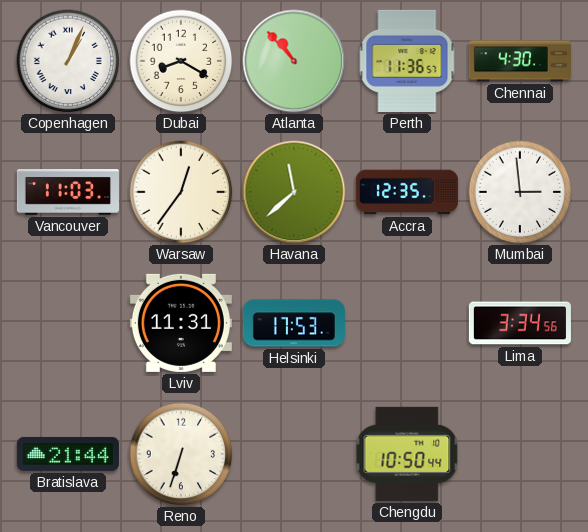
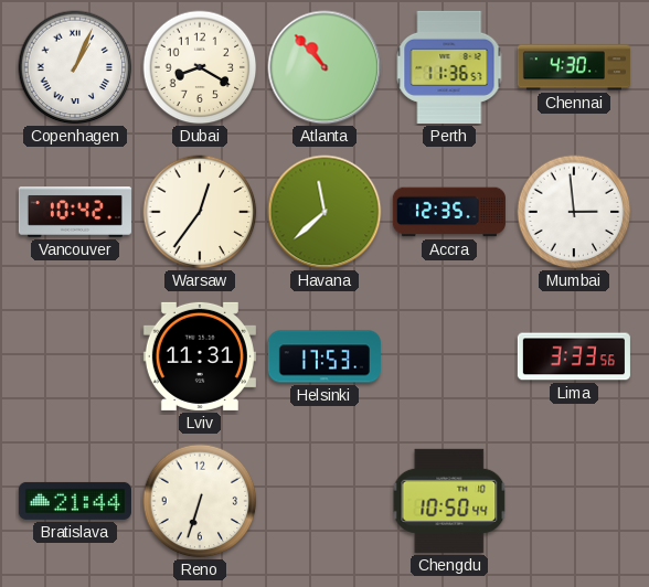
Vancouver: 11:03 -> 10:42 (75, 213)
Lima: 3:34 -> 3:33 (574, 356)
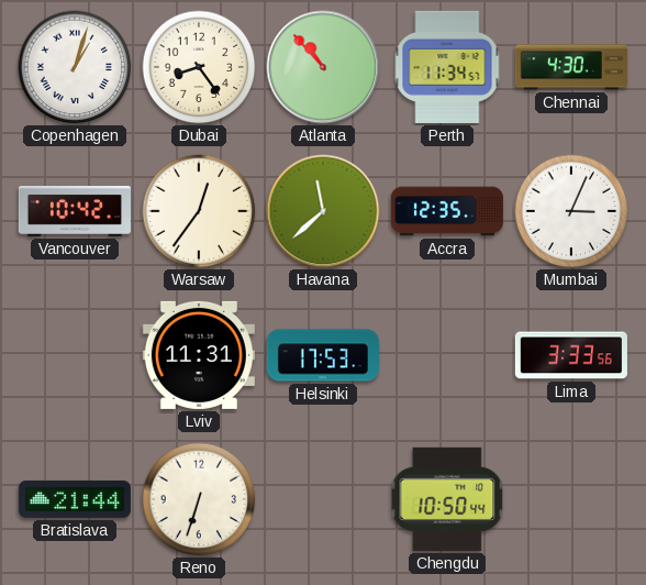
Copenhagen: 1:04 -> 1:03 (75, 67)
Dubai: 8:20 -> 8:24 (199, 67)
Perth: 11:36 -> 11:34 (447, 67)
Mumbai: 2:59 -> 3:04 (571, 211)
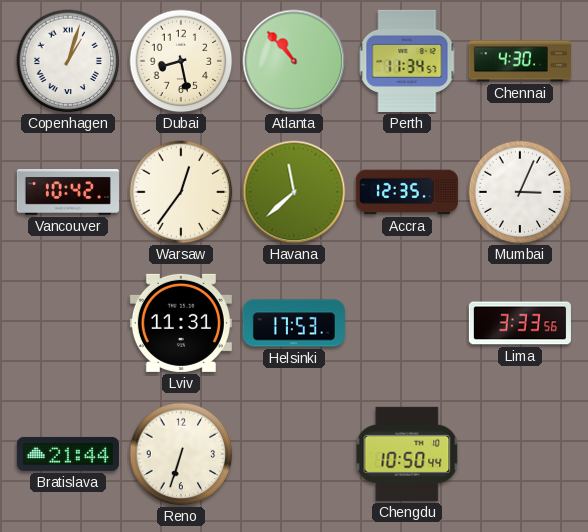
Dubai: 8:24 -> 8:28 (181, 61)
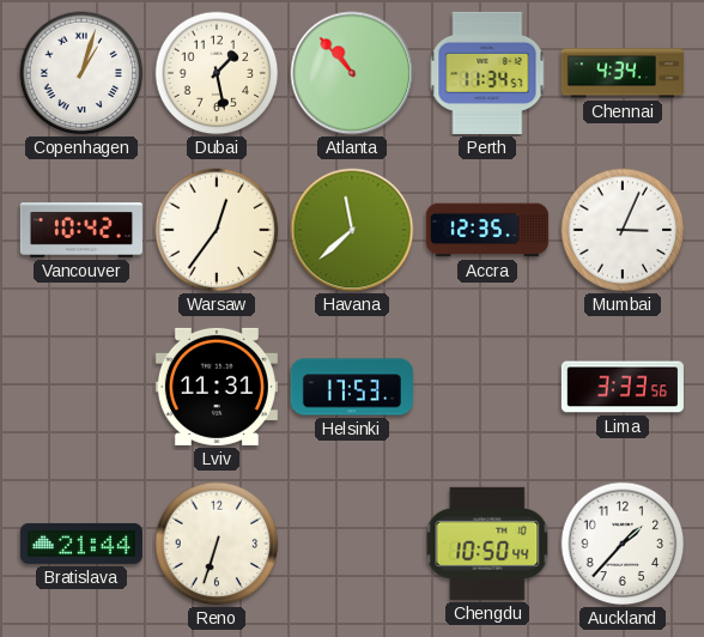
Dubai: 8:28 -> 1:28 (217, 73)
Chennai: 4:30 -> 4:34 (623, 73)
Auckland: none -> 1:37 (623, 544)
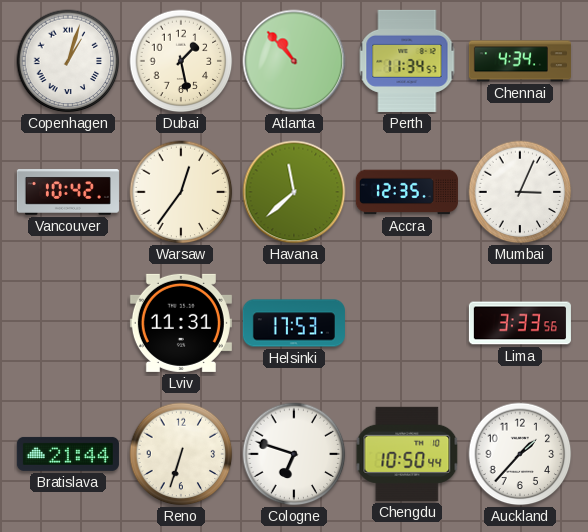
Cologne: none -> 6:48 (294, 454)
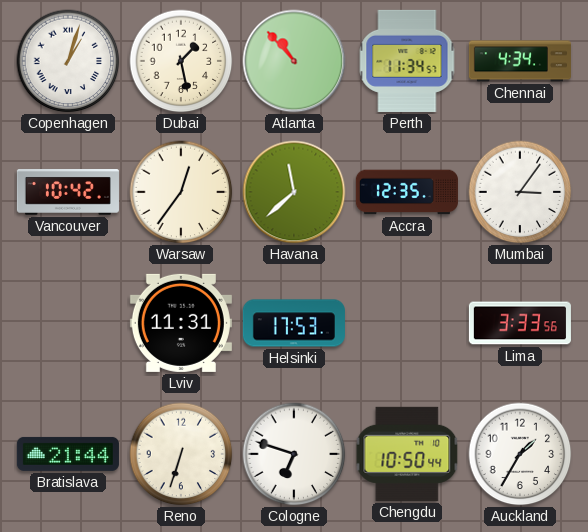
Mumbai: 3:04 -> 3:06 (520, 192)
Auckland: 1:37 -> 1:35 (520, 454)
